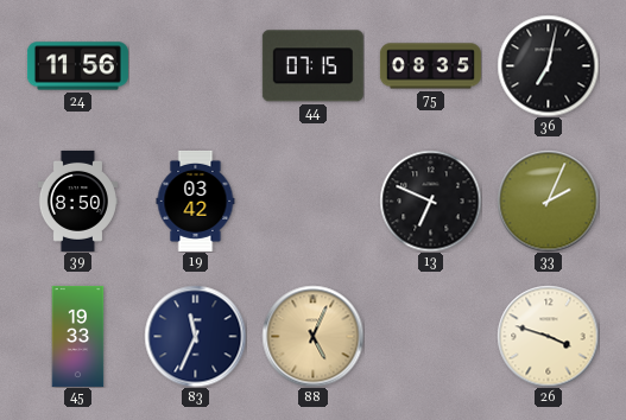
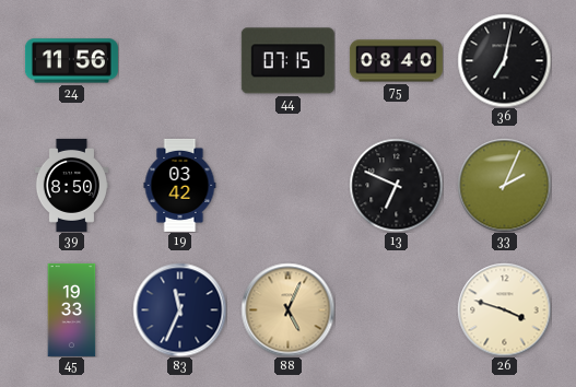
75: 08:35 -> 08:40 (396, 61)
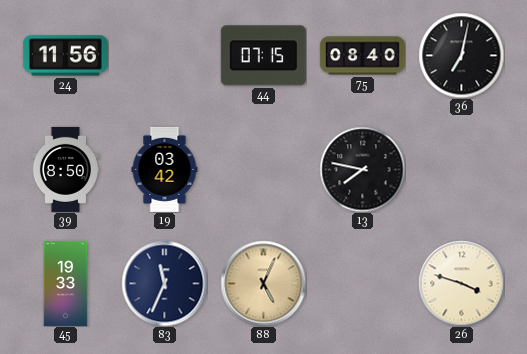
13: 6:49 -> 7:47 (362, 169)
33: 2:04 -> none (504, 185)
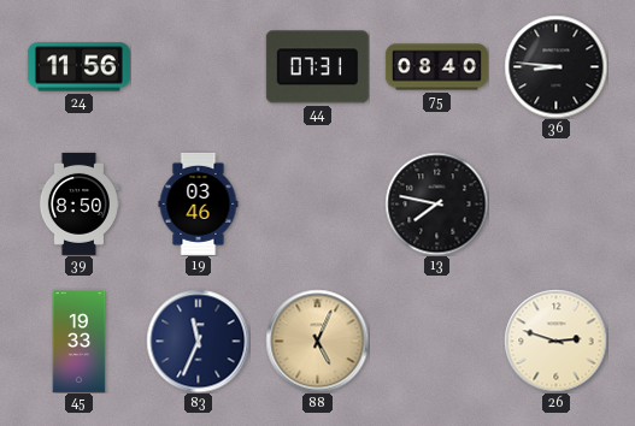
44: 07:15 -> 07:31 (317, 67)
36: 7:02 -> 8:46 (555, 66)
19: 03:42 -> 03:46 (199, 203)
26: 3:48 -> 2:48 (555, 341)
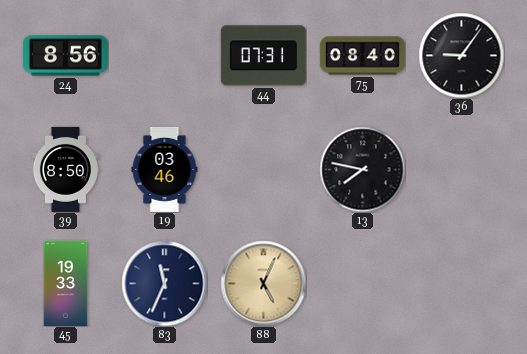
24: 11:56 -> 8:56 (65, 56)
36: 8:46 -> 9:06 (461, 55)
26: 2:48 -> none (555, 341)
